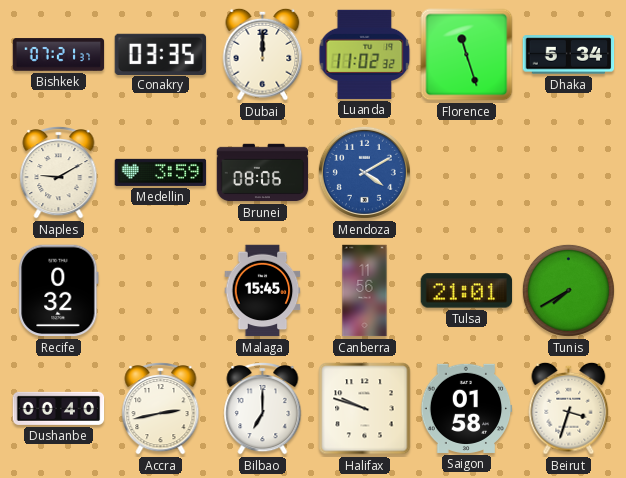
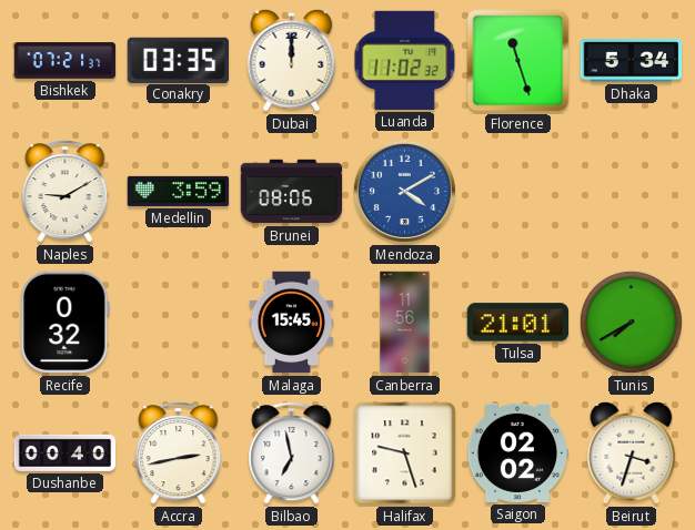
Bilbao: 7:00 -> 6:58 (292, 453)
Halifax: 9:48 -> 9:27 (405, 453)
Saigon: 01:58 -> 02:02 (517, 452)
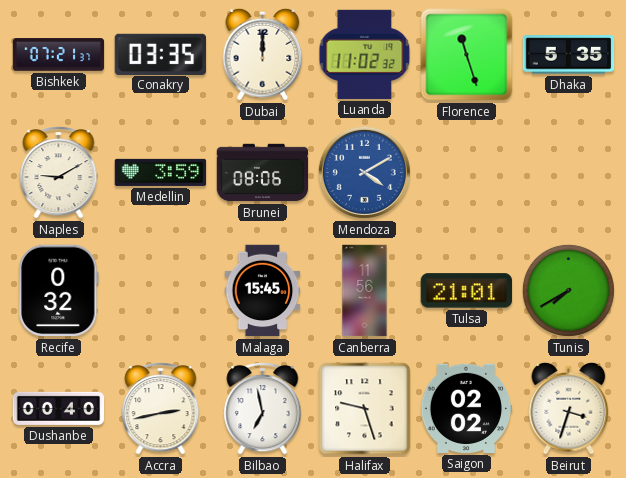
Dhaka: 5:34 -> 5:35 (569, 55)
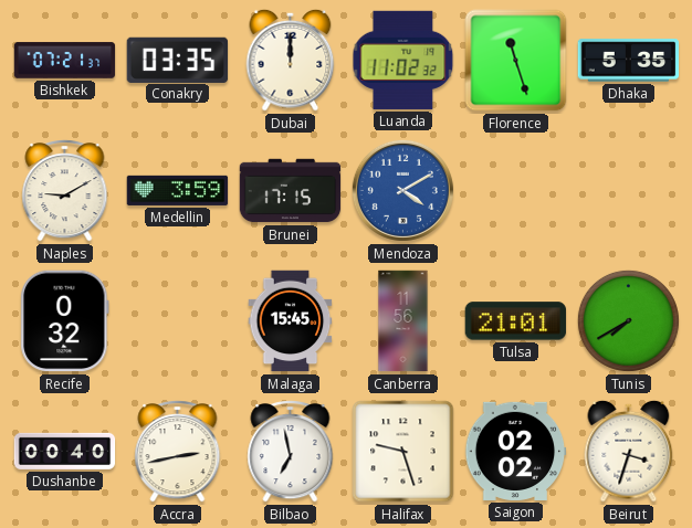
Brunei: 08:06 -> 17:15 (291, 191)
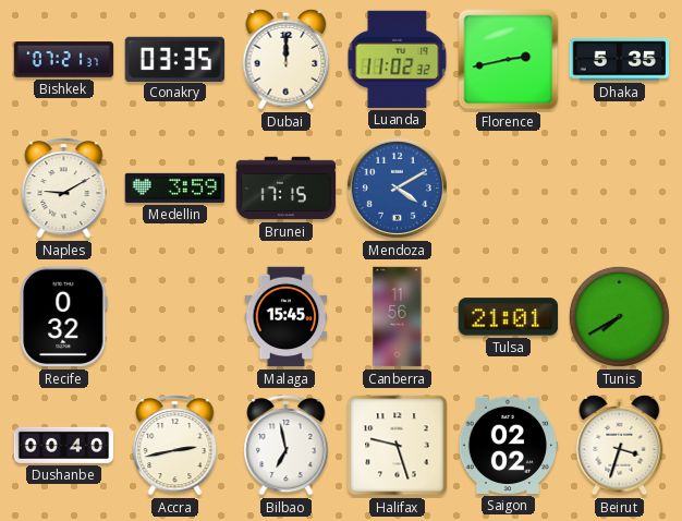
Florence: 11:27 -> 2:43 (509, 60)
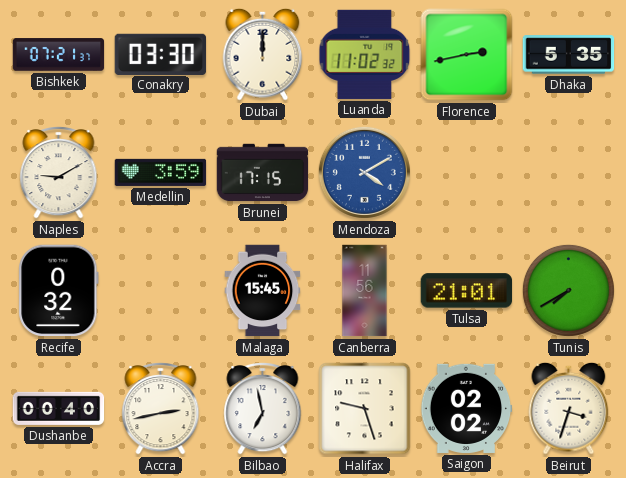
Conakry: 03:35 -> 03:30 (161, 54)
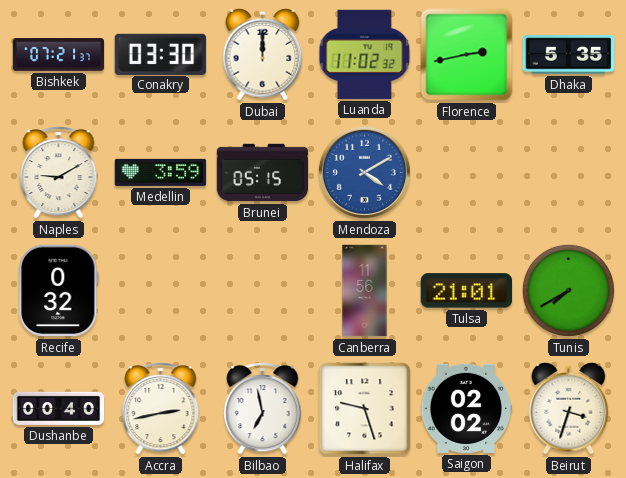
Brunei: 17:15 -> 05:15 (263, 173)
Malaga: 15:45 -> none (263, 291)
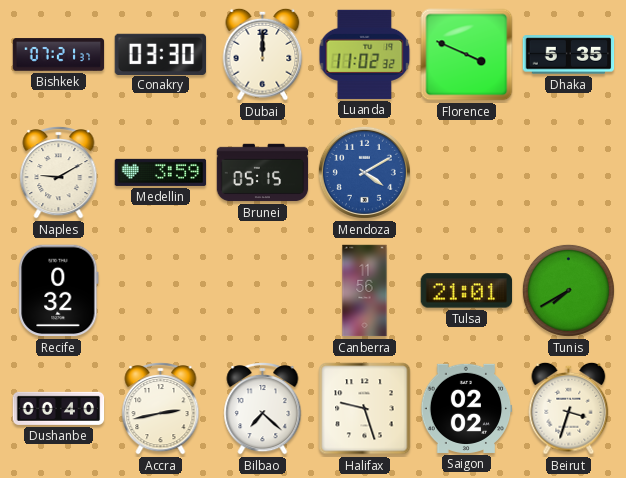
Florence: 2:43 -> 3:49 (467, 55)
Bilbao: 6:58 -> 7:22 (263, 409)
